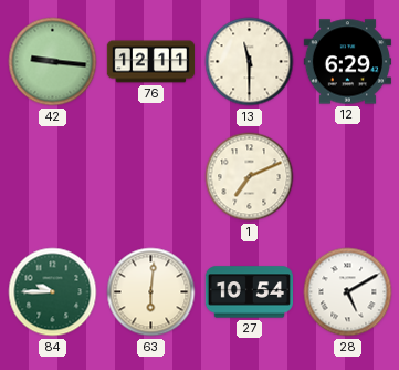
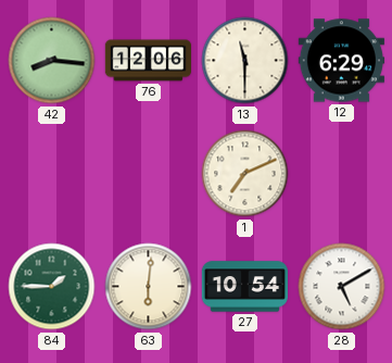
42: 9:16 -> 8:16 (52, 61)
76: 12:11 -> 12:06 (148, 61)
84: 9:45 -> 1:45 (52, 287)
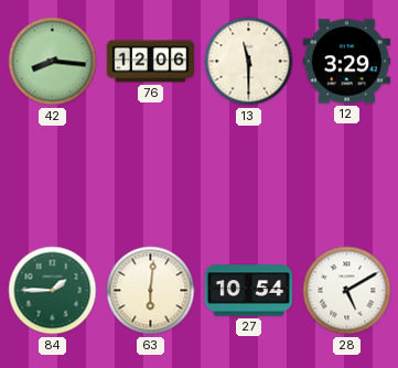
12: 6:29 -> 3:29 (346, 62)
1: 7:11 -> none (245, 174)
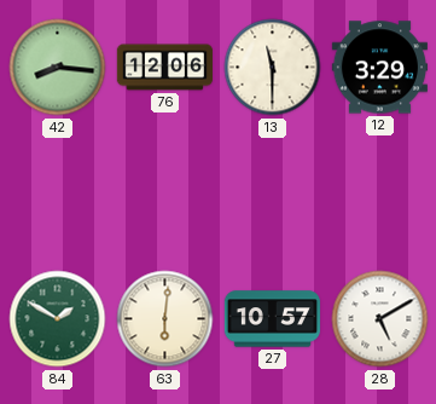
84: 1:45 -> 1:50 (58, 319)
27: 10:54 -> 10:57 (272, 319)
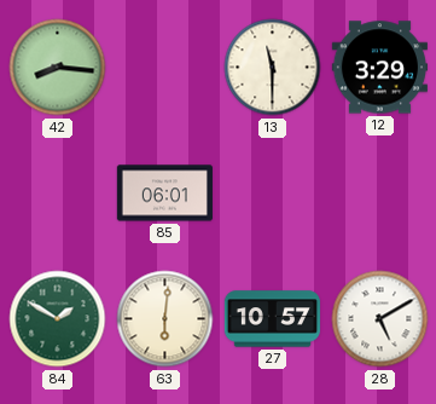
76: 12:06 -> none (164, 68)
85: none -> 06:01 (164, 194)
